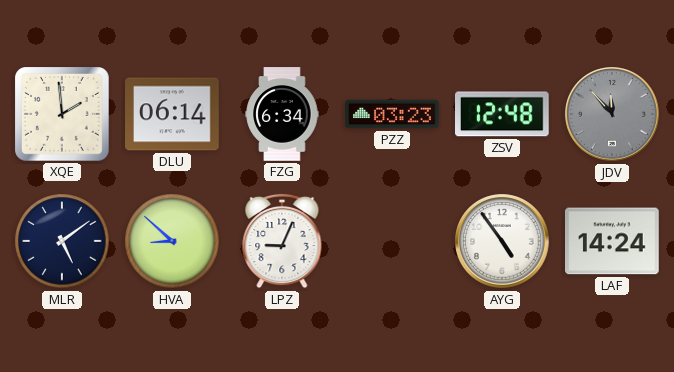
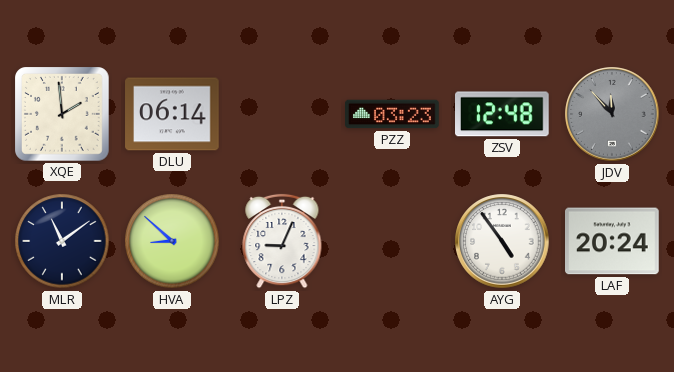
FZG: 6:34 -> none (282, 114)
MLR: 5:09 -> 11:09 (62, 241)
LAF: 14:24 -> 20:24 (613, 241)
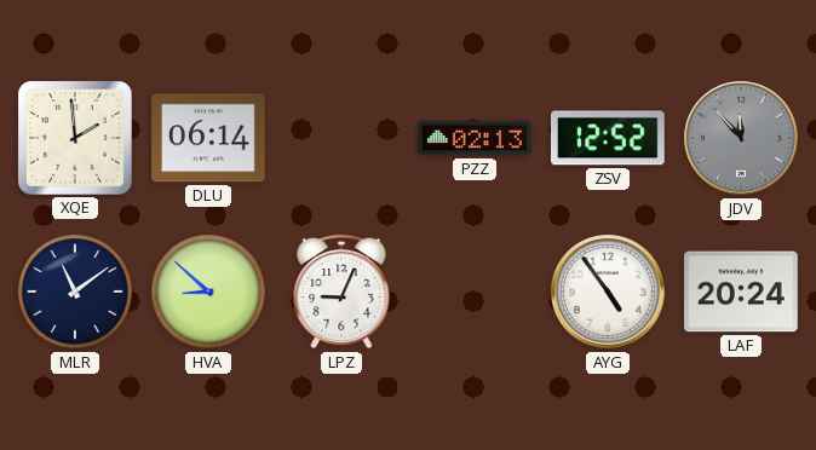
PZZ: 03:23 -> 02:13 (475, 138)
ZSV: 12:48 -> 12:52 (609, 138)
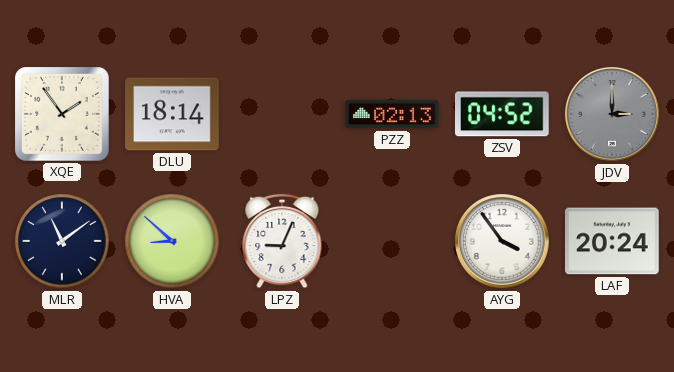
XQE: 1:59 -> 1:54 (63, 115)
DLU: 06:14 -> 18:14 (172, 114)
ZSV: 12:52 -> 04:52 (503, 114)
JDV: 11:53 -> 3:00 (612, 114)
AYG: 4:54 -> 3:54 (502, 241)
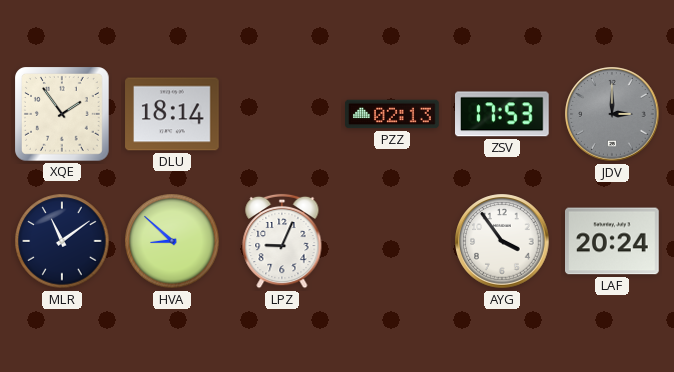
ZSV: 04:52 -> 17:53 (503, 114)
